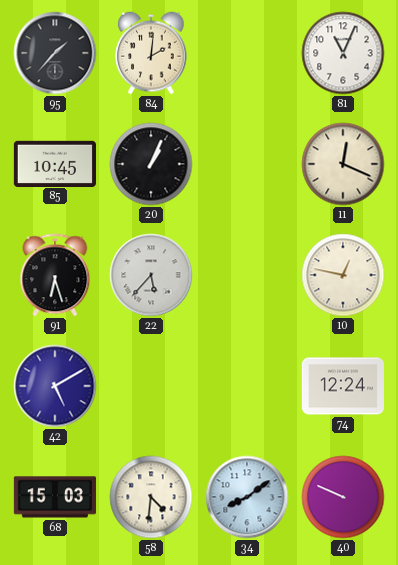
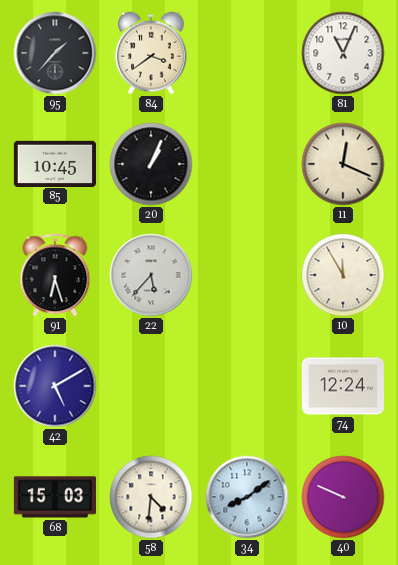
84: 2:01 -> 3:39 (151, 53)
10: 12:47 -> 11:55 (343, 275)
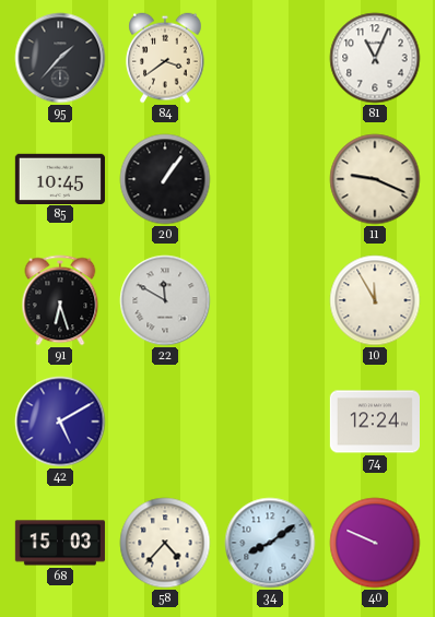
20: 1:04 -> 1:06 (165, 179)
11: 12:19 -> 9:19 (375, 179)
22: 5:37 -> 11:50 (165, 300)
58: 4:31 -> 4:37 (165, 543)
